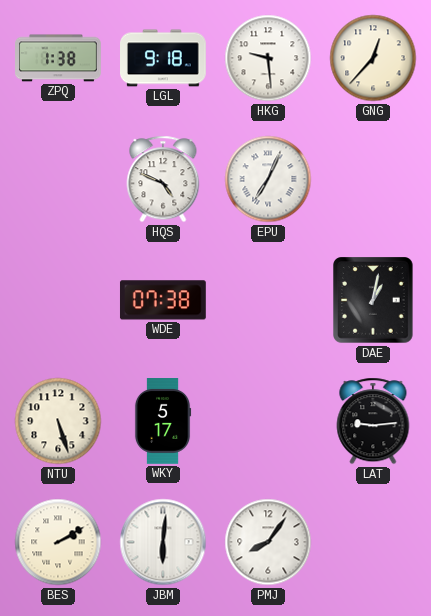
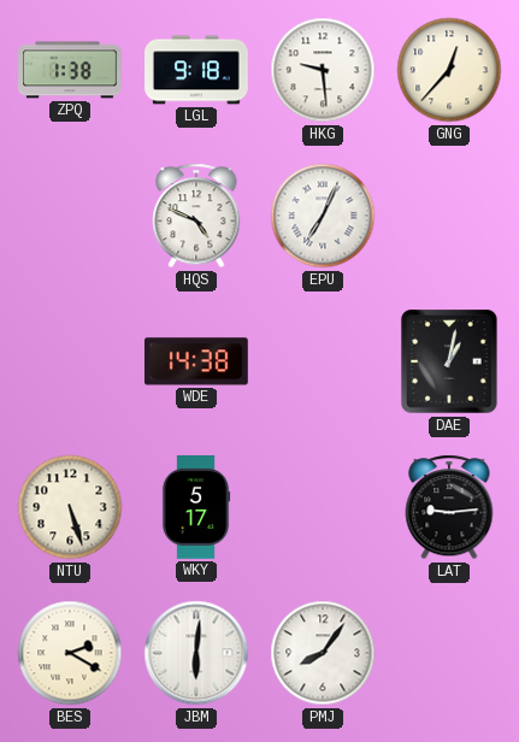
WDE: 07:38 -> 14:38 (196, 361)
BES: 2:10 -> 2:20 (70, 653)
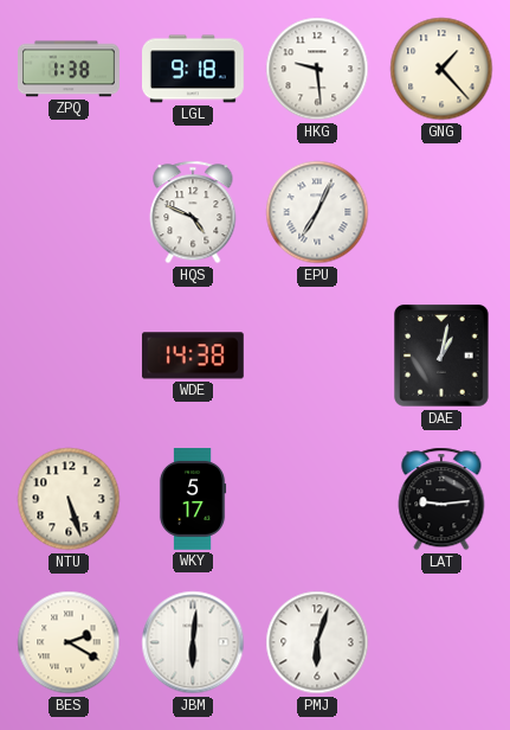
GNG: 12:37 -> 1:23 (441, 69)
PMJ: 8:06 -> 6:03 (317, 642)
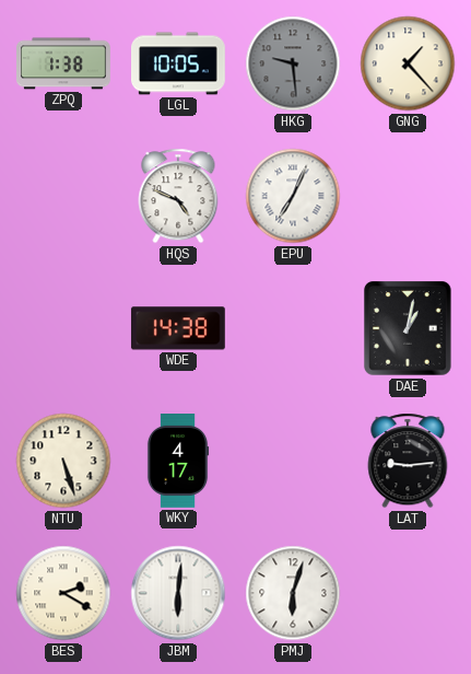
LGL: 9:18 -> 10:05 (179, 63)
HKG dial: white -> grey (293, 63)
WKY: 5:17 -> 4:17 (178, 462)
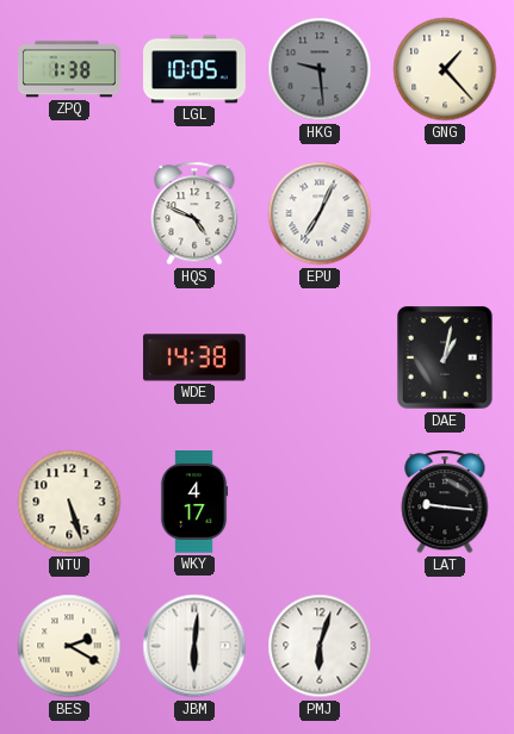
LAT: 9:14 -> 9:16 (445, 502)
